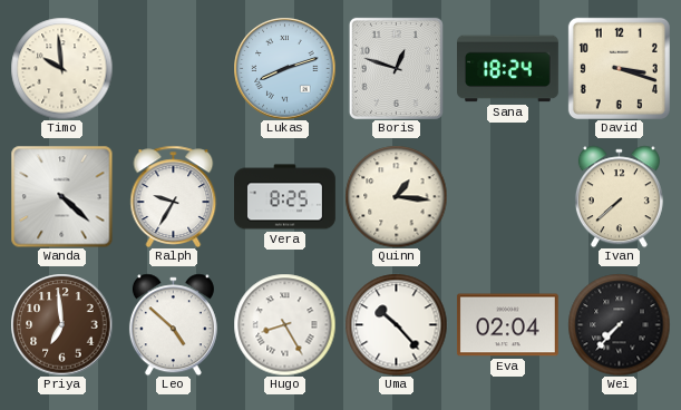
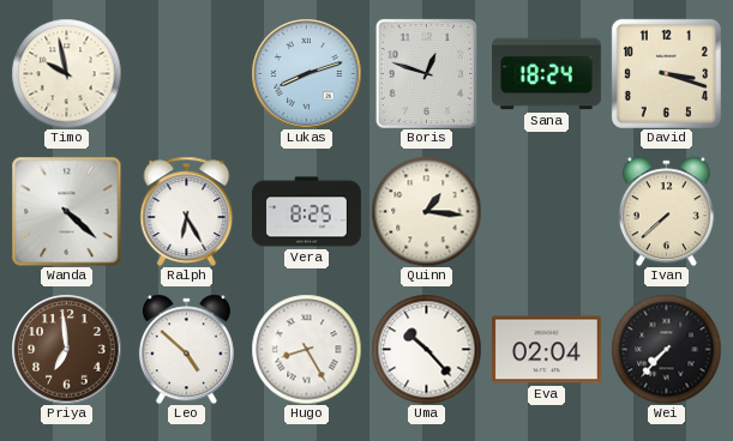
Timo: 9:59 -> 9:58 (66, 73)
Ralph: 9:35 -> 6:25 (187, 211)
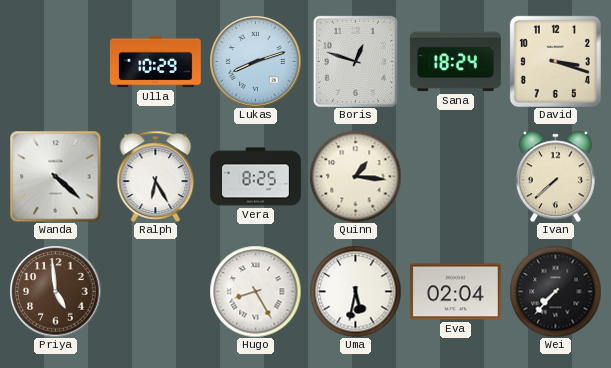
Timo: 9:58 -> none (66, 73)
Ulla: none -> 10:29 (156, 62)
Priya: 6:59 -> 4:59 (55, 291)
Leo: 4:52 -> none (186, 349)
Uma: 10:23 -> 5:32 (355, 291)
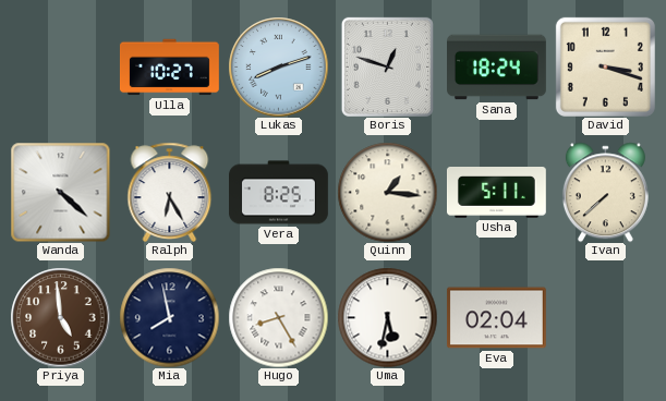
Ulla: 10:29 -> 10:27 (170, 68)
Usha: none -> 5:11 (496, 193)
Mia: none -> 7:58 (169, 317)
Wei: 7:37 -> none (555, 291)
